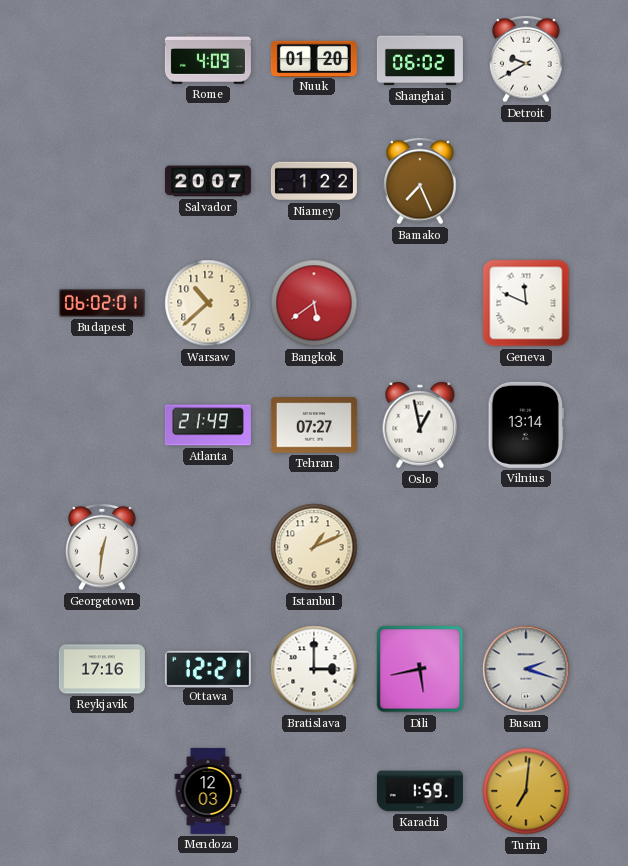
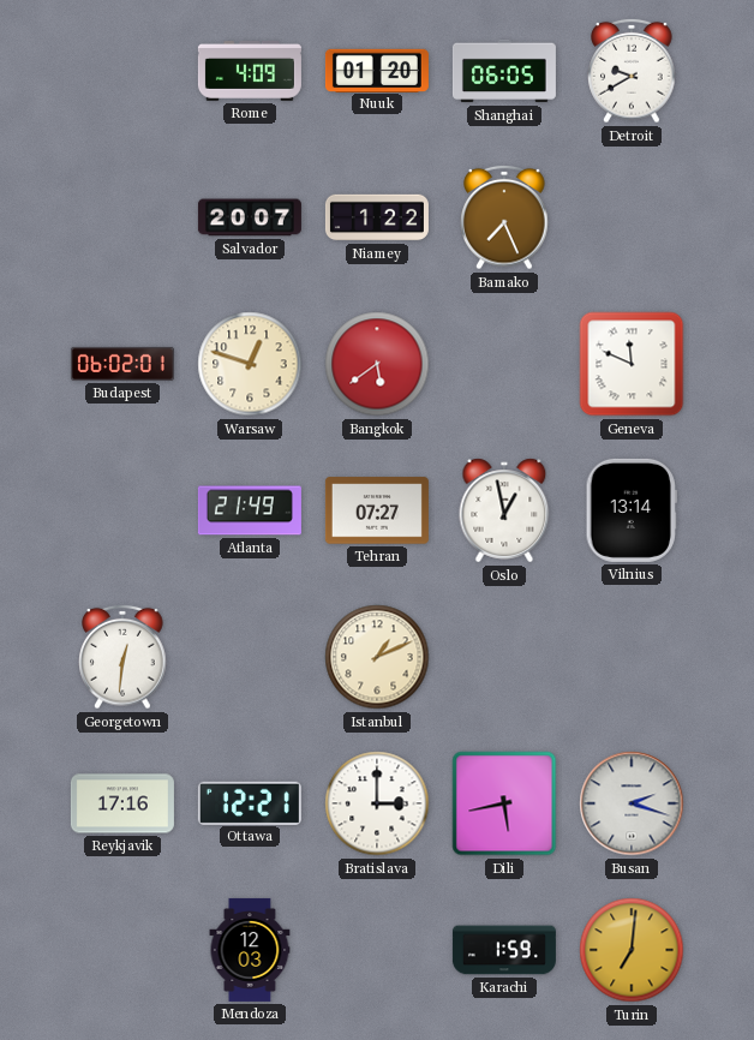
Shanghai: 06:02 -> 06:05 (504, 71)
Warsaw: 10:38 -> 12:48 (250, 364)
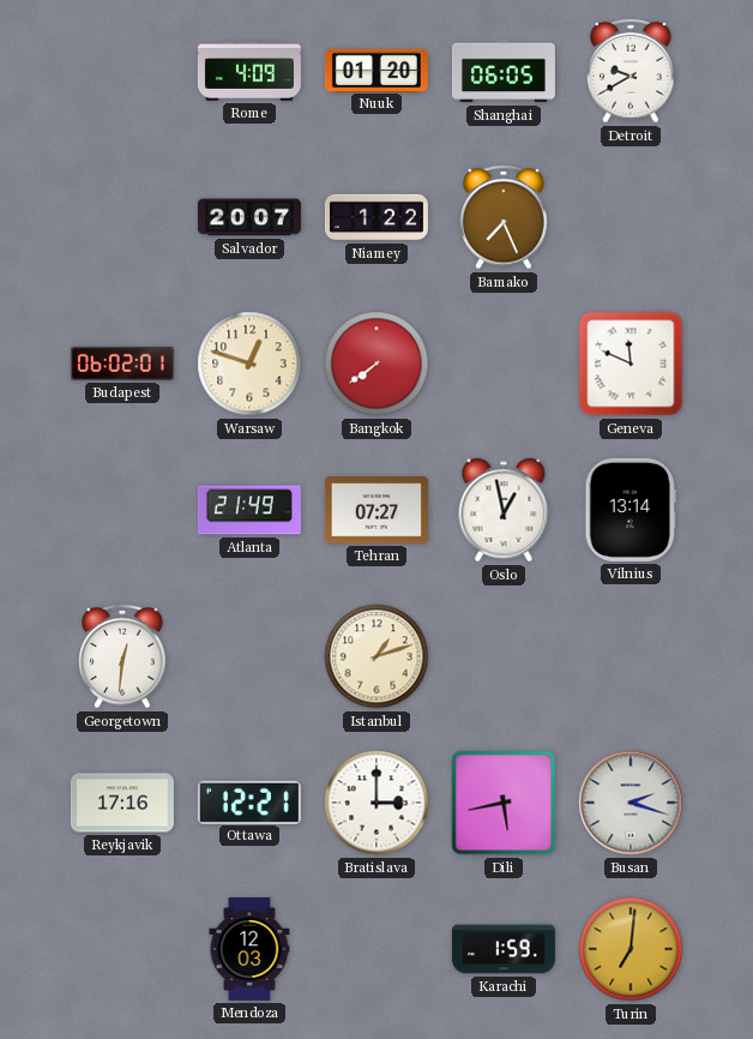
Bangkok: 5:39 -> 7:39 (376, 364)
Istanbul: 1:11 -> 1:12 (376, 656)
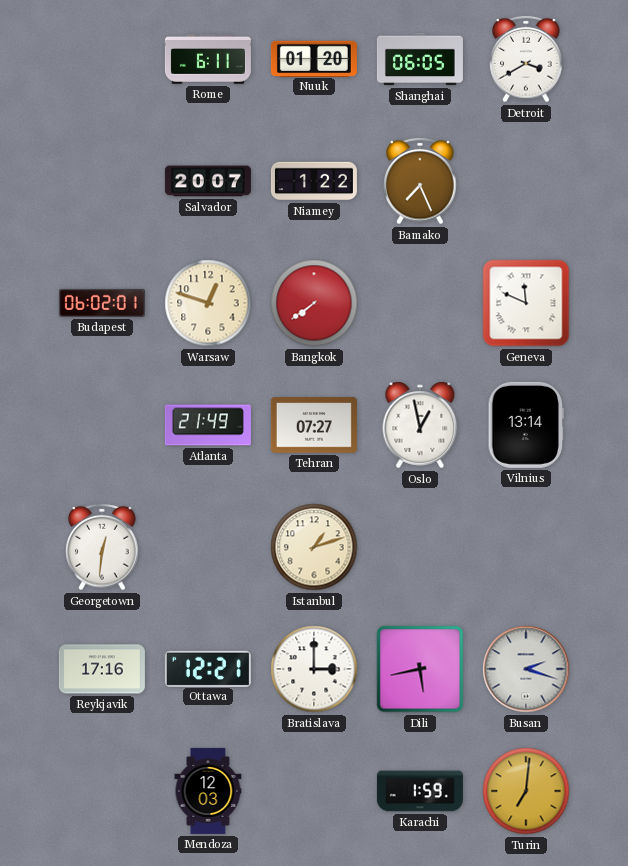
Rome: 4:09 -> 6:11 (208, 59)
Detroit: 9:40 -> 3:40 (526, 59)
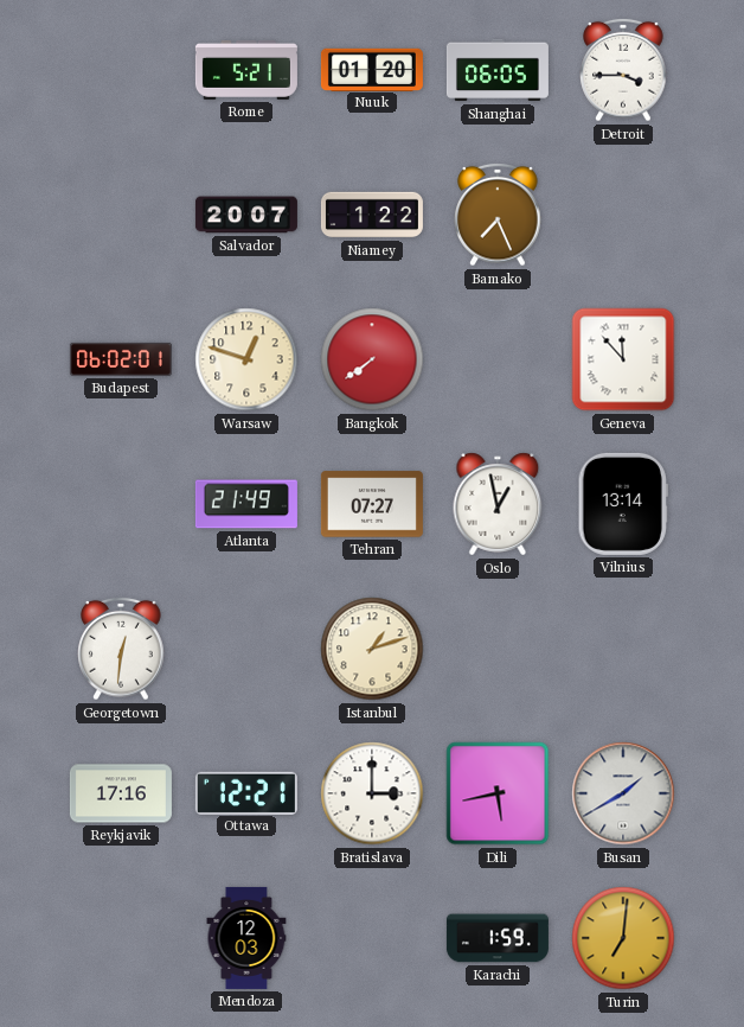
Rome: 6:11 -> 5:21 (246, 70)
Detroit: 3:40 -> 3:45 (623, 70)
Geneva: 11:49 -> 11:53 (623, 359)
Busan: 2:18 -> 1:40 (623, 793)
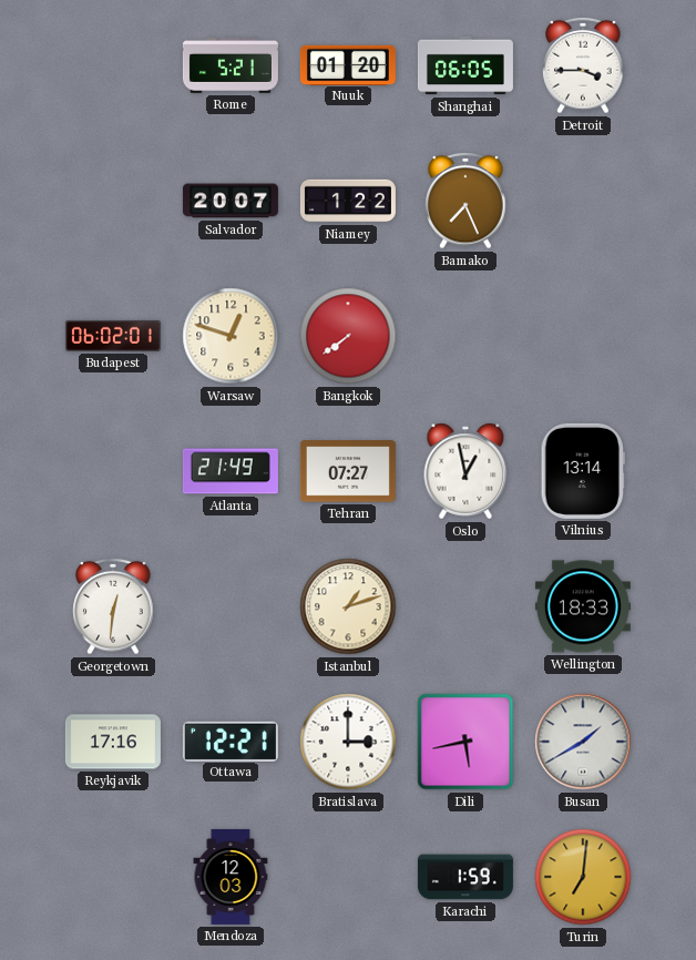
Geneva: 11:53 -> none (623, 359)
Wellington: none -> 18:33 (583, 606)
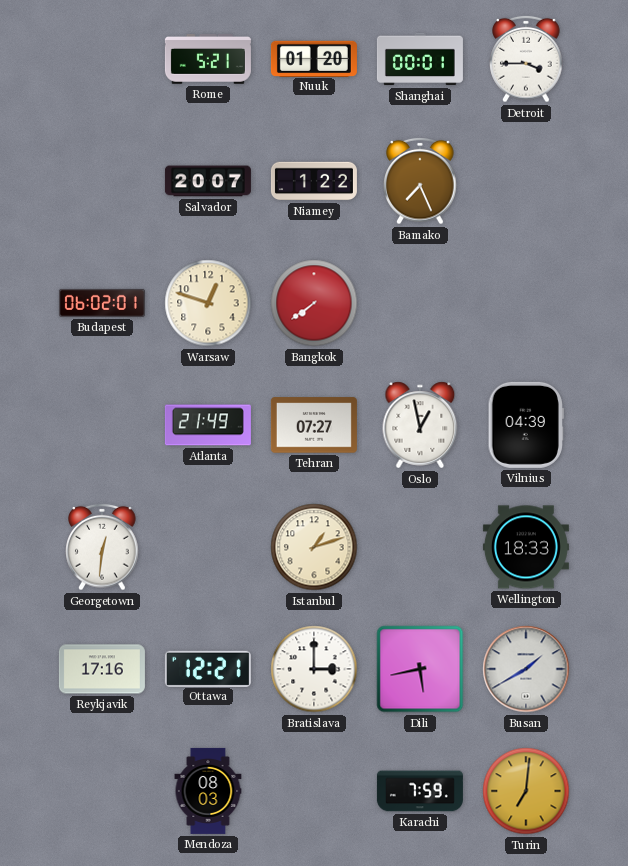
Shanghai: 06:05 -> 00:01 (420, 59)
Vilnius: 13:14 -> 04:39 (526, 425)
Mendoza: 12:03 -> 08:03 (208, 791)
Karachi: 1:59 -> 7:59 (420, 791)
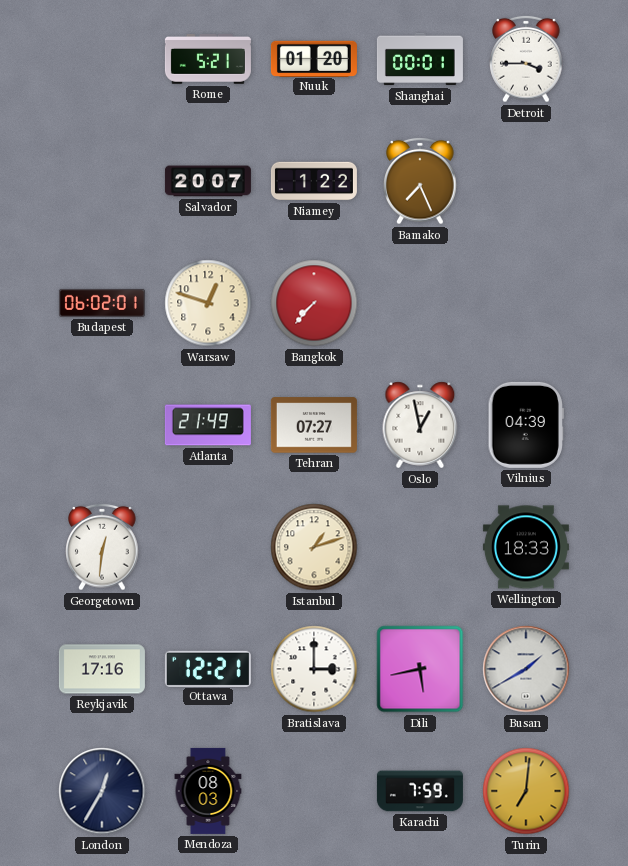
Bangkok: 7:39 -> 7:37 (314, 303)
London: none -> 12:35 (102, 791)
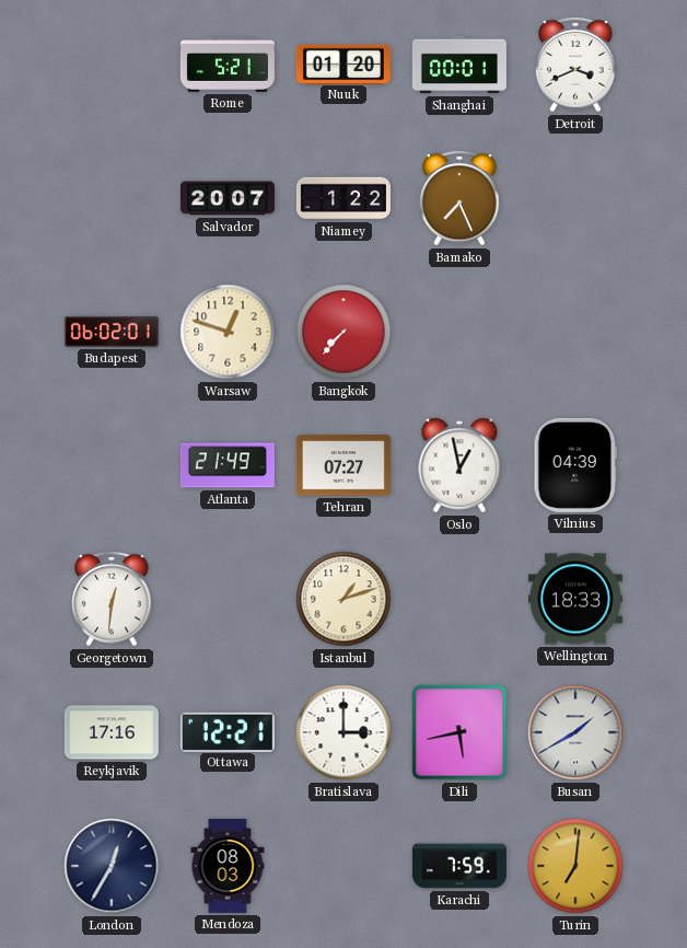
Detroit: 3:45 -> 3:41 (575, 65)
